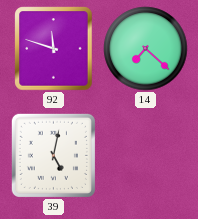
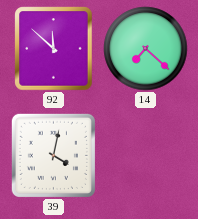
92: 11:48 -> 11:52 (54, 49)
39: 5:02 -> 4:02 (53, 155)
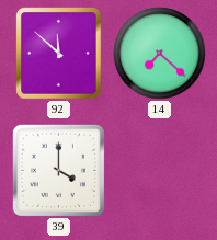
39: 4:02 -> 4:00 (58, 170)
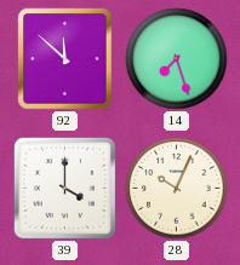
14: 7:22 -> 7:27 (177, 59)
28: none -> 10:04 (177, 189)
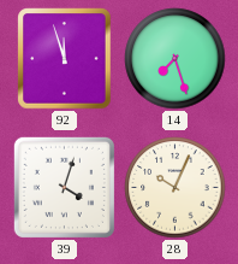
92: 11:52 -> 11:57 (65, 59)
39: 4:00 -> 4:03 (64, 187)
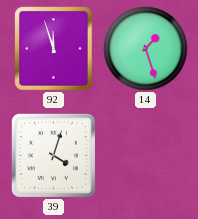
14: 7:27 -> 1:27 (146, 49)
28: 10:04 -> none (175, 188)
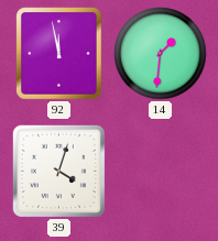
92: 11:57 -> 11:58 (59, 54)
14: 1:27 -> 1:31 (161, 54)
